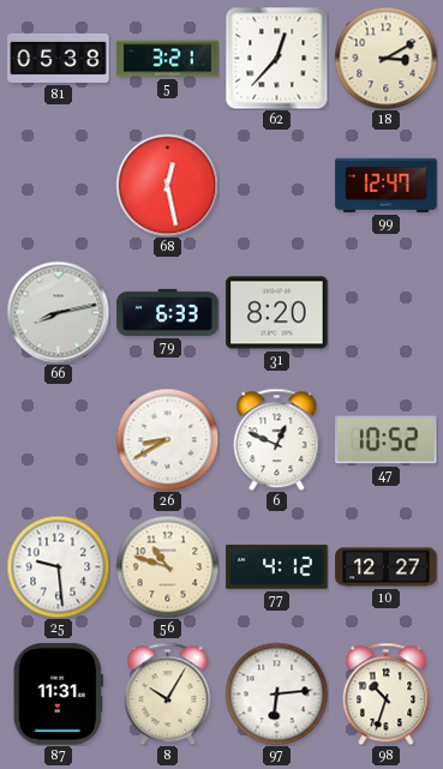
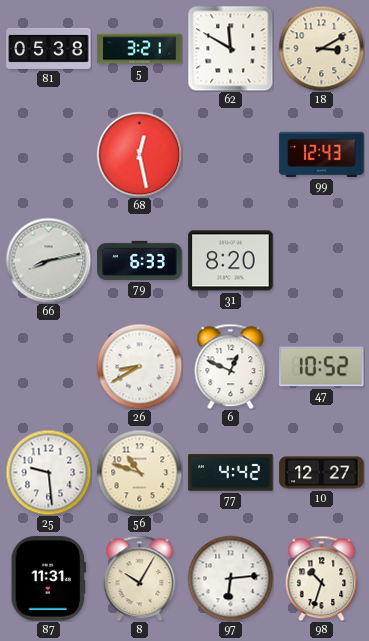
62: 12:37 -> 11:50 (230, 48)
99: 12:47 -> 12:43 (322, 154)
77: 4:12 -> 4:42 (231, 473)
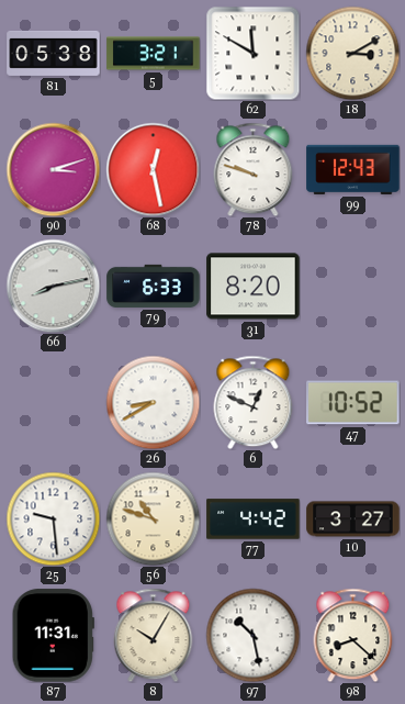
90: none -> 3:12 (53, 169)
78: none -> 9:48 (254, 169)
10: 12:27 -> 3:27 (353, 519)
97: 6:14 -> 10:28 (252, 635)
98: 10:33 -> 8:22 (353, 635)
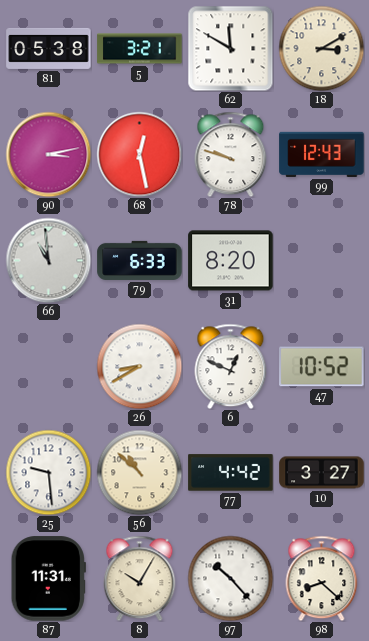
90: 3:12 -> 3:13 (48, 154)
66: 8:13 -> 10:59 (48, 260)
56: 10:48 -> 10:52 (139, 472)
97: 10:28 -> 10:23 (230, 578)
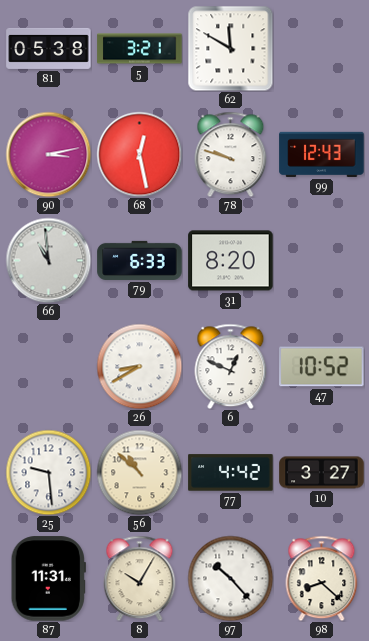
18: 3:10 -> none (321, 48)
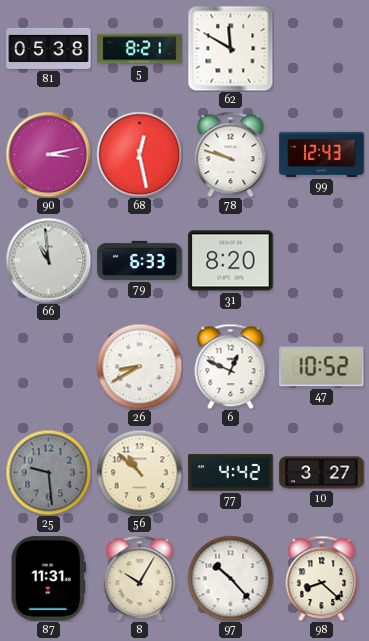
5: 3:21 -> 8:21 (140, 49)
25 dial: white -> grey (48, 472)
